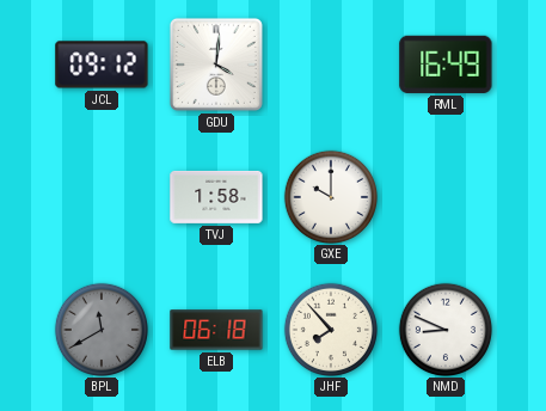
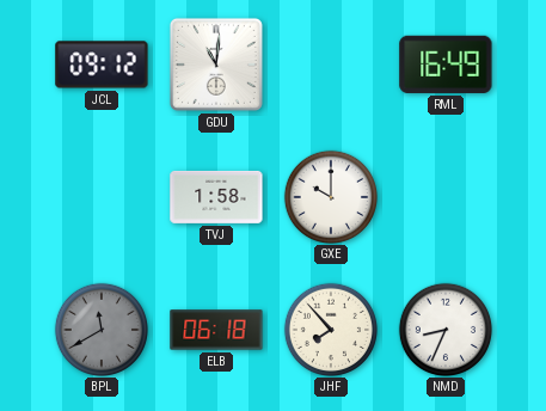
GDU: 4:01 -> 11:01 (216, 65)
NMD: 8:49 -> 8:34 (444, 329)
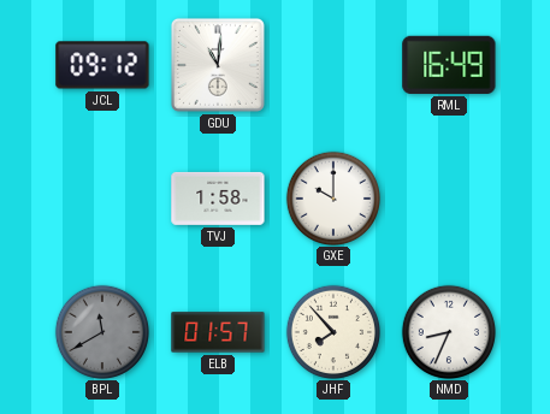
ELB: 06:18 -> 01:57 (218, 332)
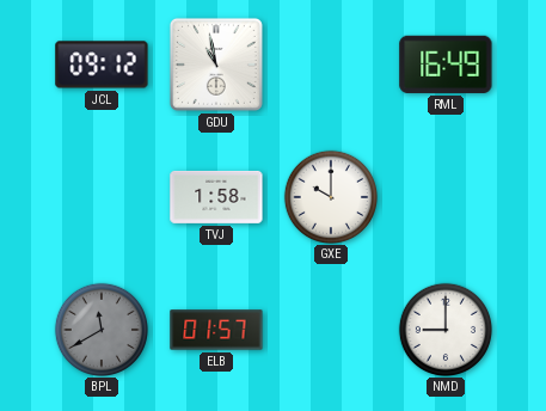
GDU: 11:01 -> 10:58 (216, 65)
JHF: 7:53 -> none (332, 331)
NMD: 8:34 -> 9:00 (444, 329)
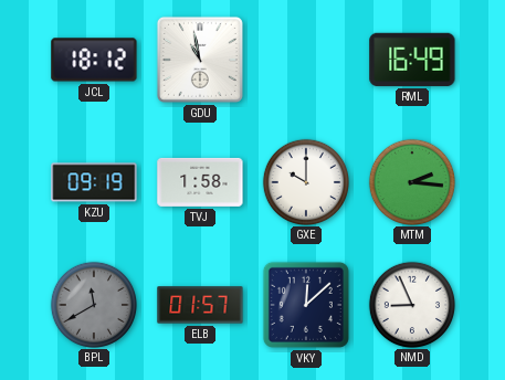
JCL: 09:12 -> 18:12 (94, 60)
KZU: none -> 09:19 (94, 182)
MTM: none -> 2:16 (411, 181)
VKY: none -> 12:08 (306, 305)
NMD: 9:00 -> 8:56 (411, 304)
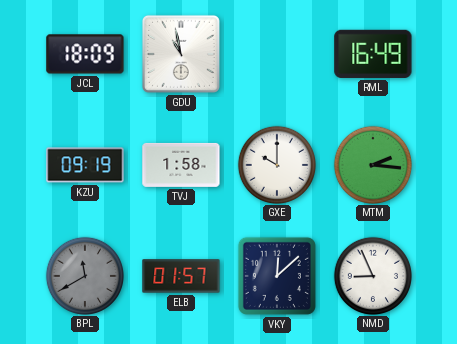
JCL: 18:12 -> 18:09 (85, 54)
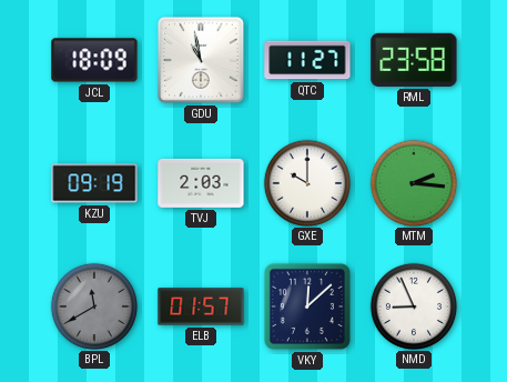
QTC: none -> 11:27 (307, 60)
RML: 16:49 -> 23:58 (414, 60)
TVJ: 1:58 -> 2:03 (201, 183)
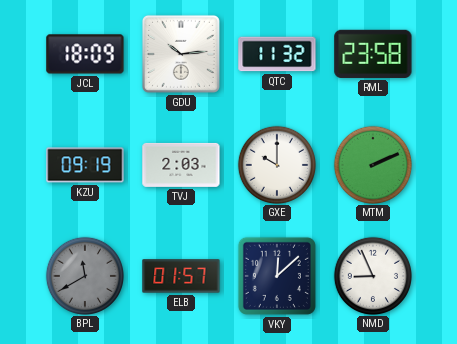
GDU: 10:58 -> 10:14 (181, 54)
QTC: 11:27 -> 11:32 (277, 54)
MTM: 2:16 -> 2:11 (372, 164)
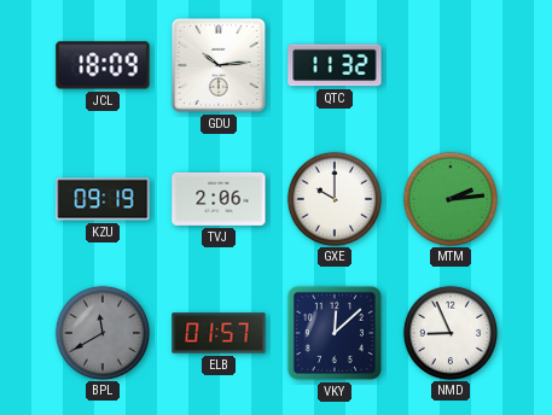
RML: 23:58 -> none (373, 54)
TVJ: 2:03 -> 2:06 (219, 199)
MTM: 2:11 -> 2:14 (449, 198)
